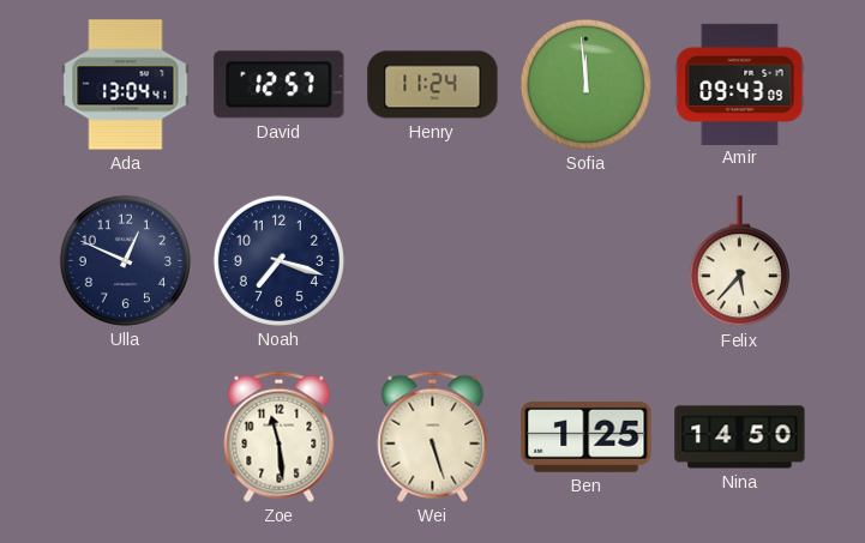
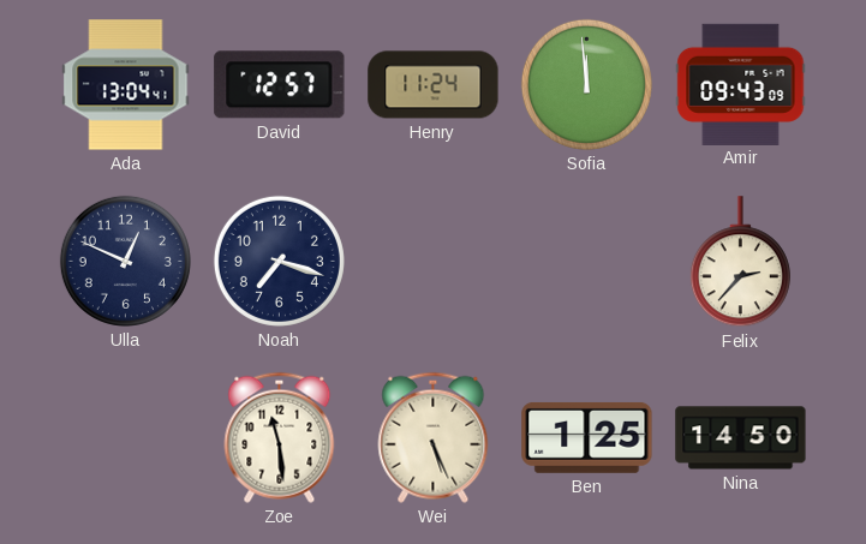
Felix: 5:37 -> 2:37 (740, 262)
Wei: 5:27 -> 5:26 (434, 437)
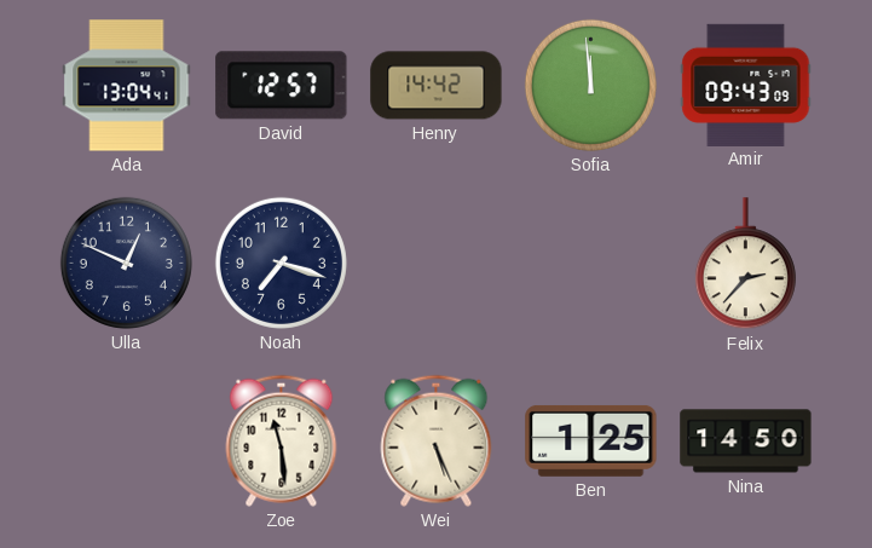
Henry: 11:24 -> 14:42 (437, 86)
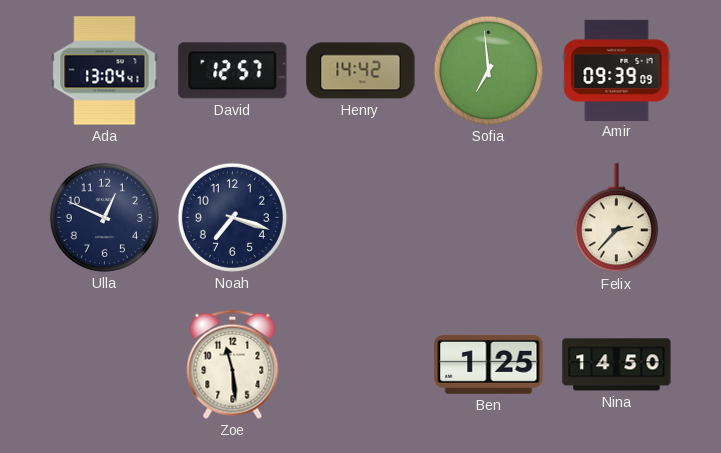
Sofia: 11:59 -> 6:59 (488, 70)
Amir: 09:43 -> 09:39 (617, 70)
Wei: 5:26 -> none (437, 440)
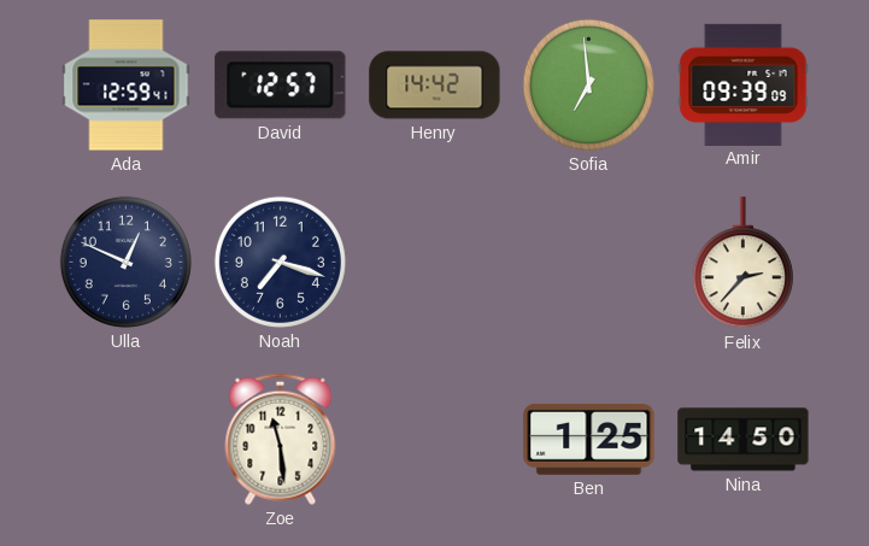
Ada: 13:04 -> 12:59 (127, 86)
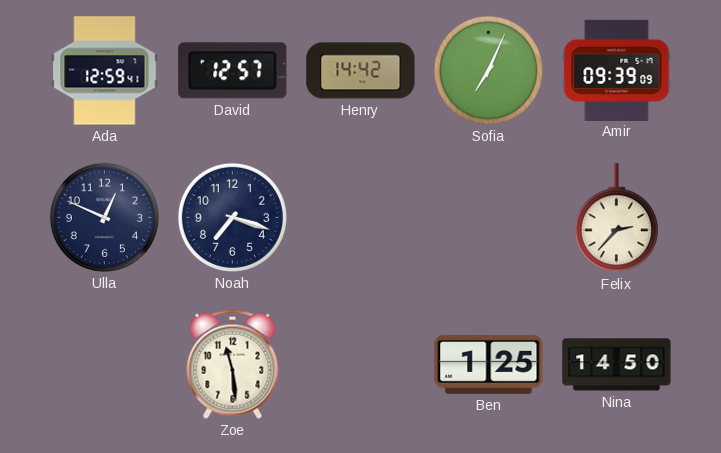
Sofia: 6:59 -> 7:04 (488, 70)
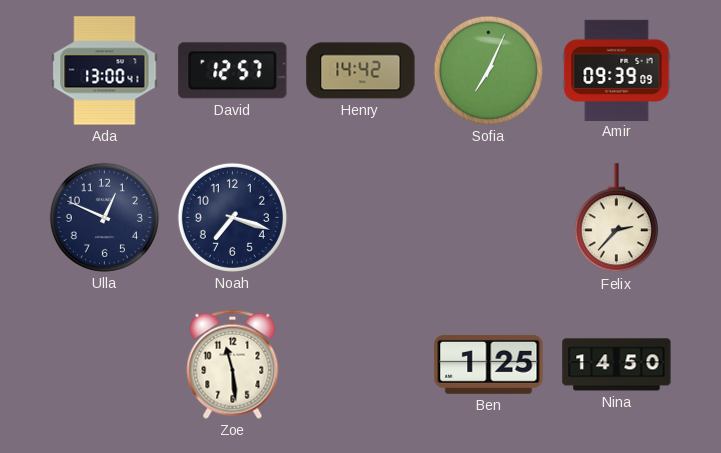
Ada: 12:59 -> 13:00 (105, 71)
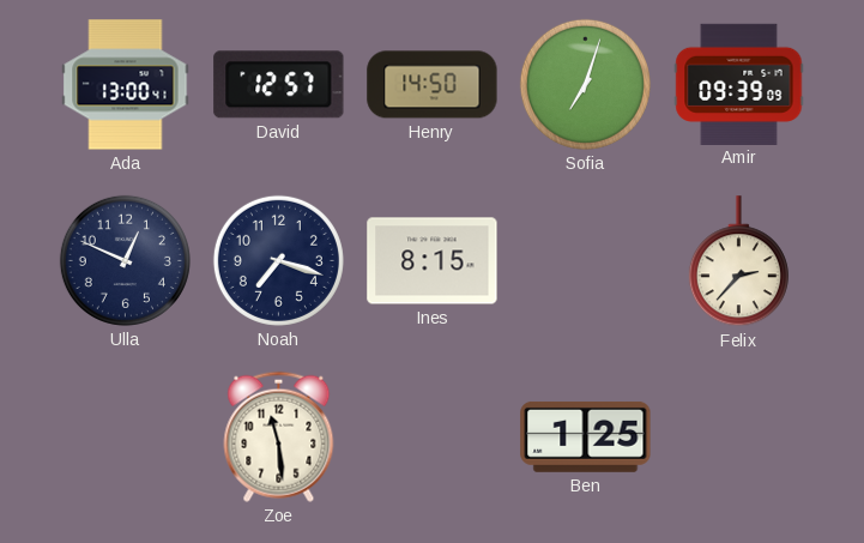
Henry: 14:42 -> 14:50 (433, 85)
Sofia: 7:04 -> 7:03 (585, 84)
Ines: none -> 8:15 (433, 261)
Nina: 14:50 -> none (617, 365)
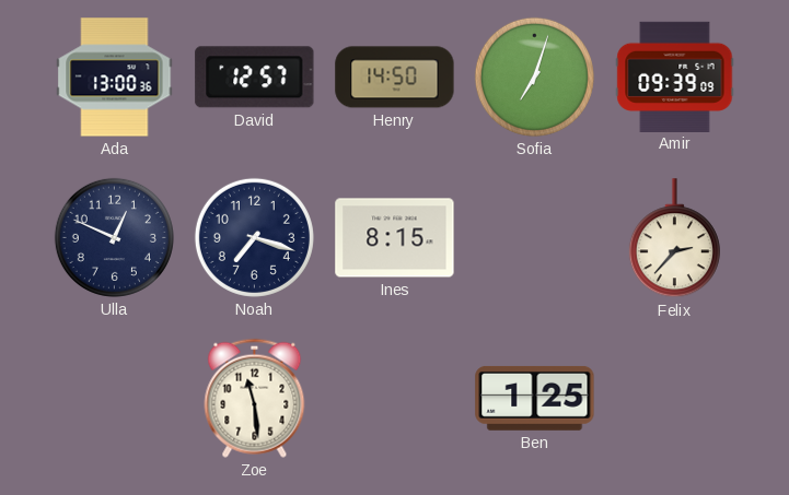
Ada: 13:00:41 -> 13:00:36 (115, 78)
